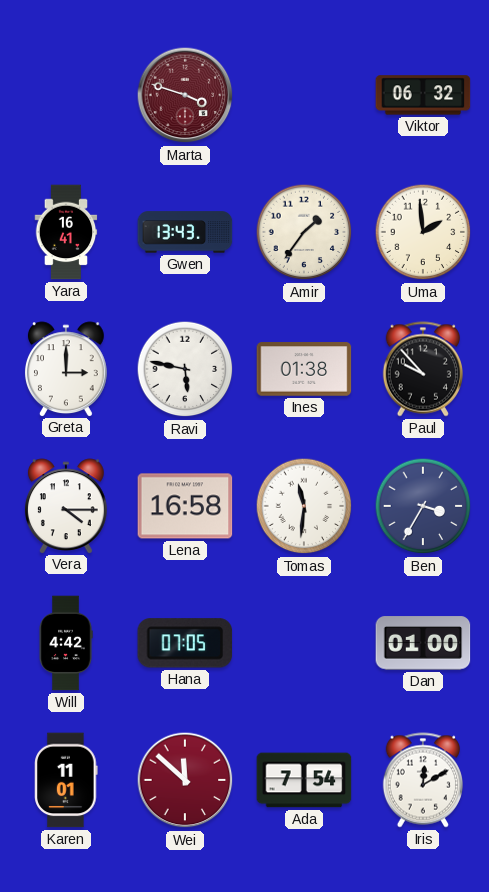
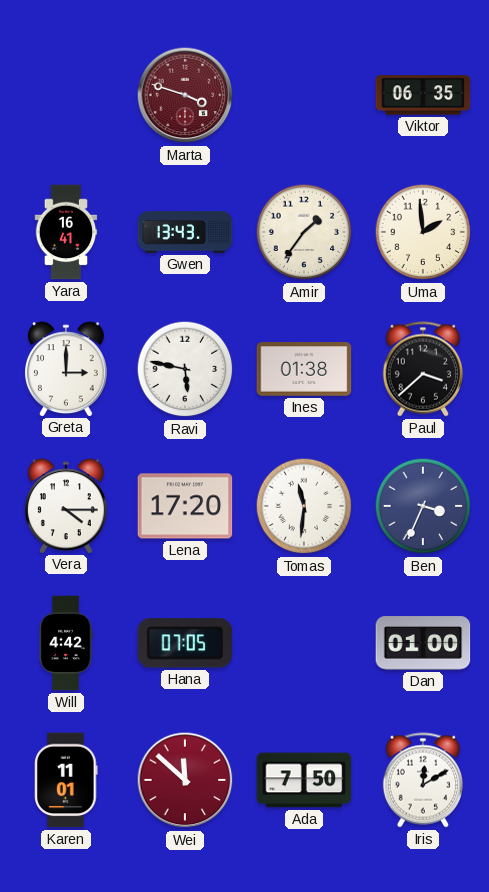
Viktor: 06:32 -> 06:35 (423, 95)
Paul: 9:53 -> 3:38 (422, 369)
Lena: 16:58 -> 17:20 (185, 506)
Ben: 3:35 -> 3:34 (423, 506)
Ada: 7:54 -> 7:50 (304, 780)
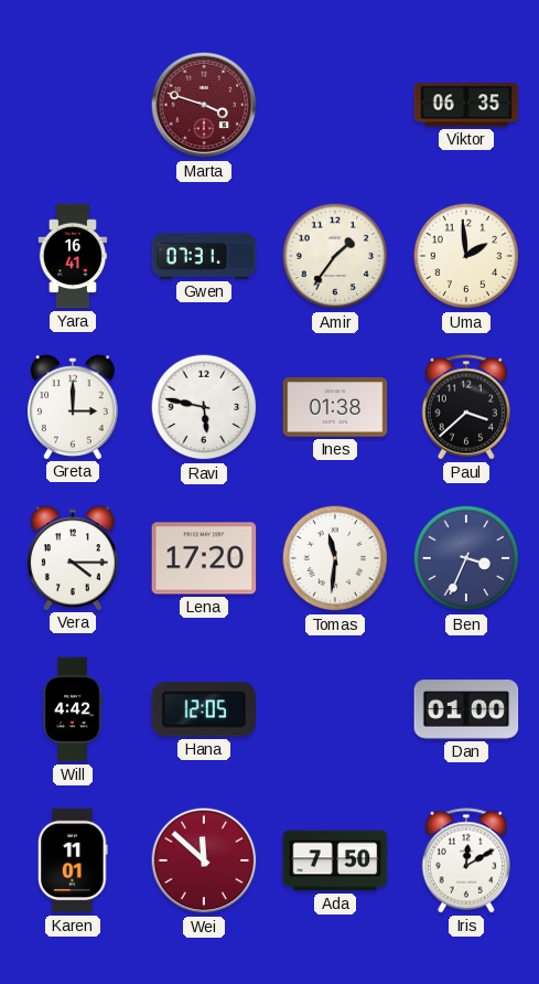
Gwen: 13:43 -> 07:31 (204, 256)
Hana: 07:05 -> 12:05 (204, 709)
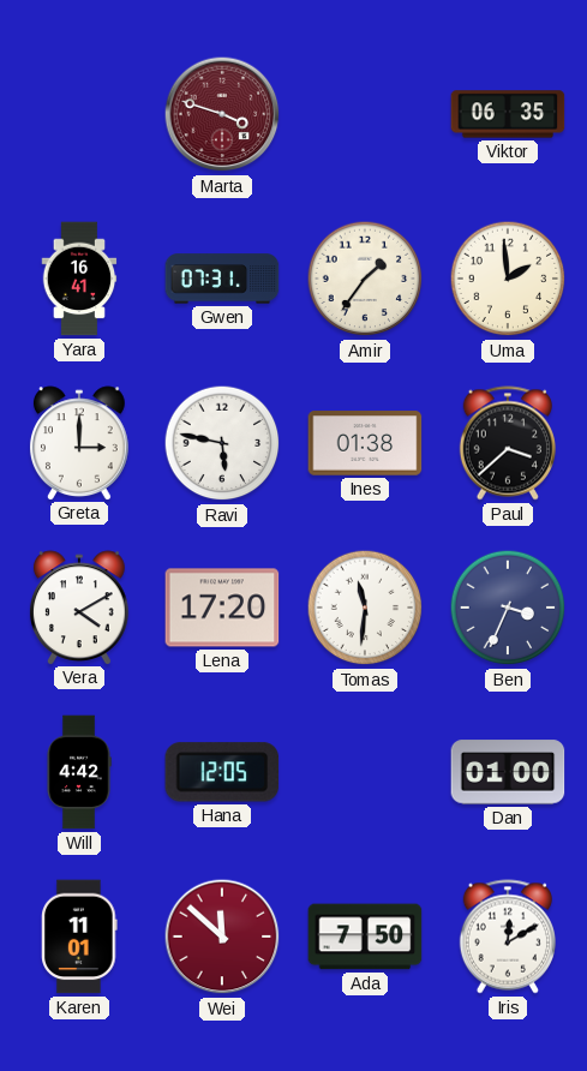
Vera: 4:15 -> 4:10 (79, 608)
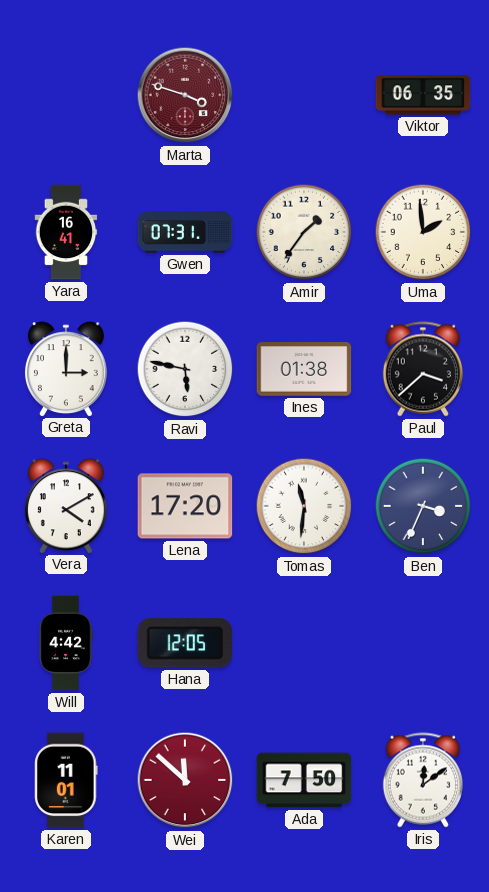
Dan: 01:00 -> none (508, 772)
Iris: 12:10 -> 12:09 (422, 780)
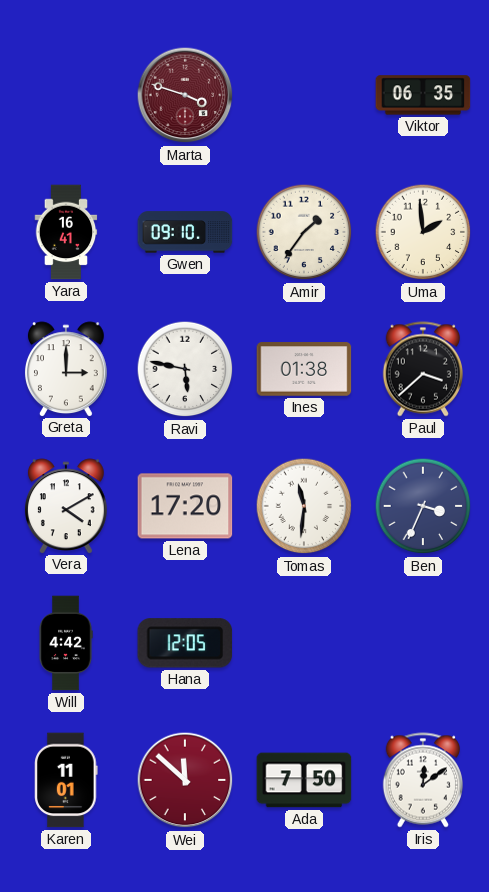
Gwen: 07:31 -> 09:10 (185, 232)
